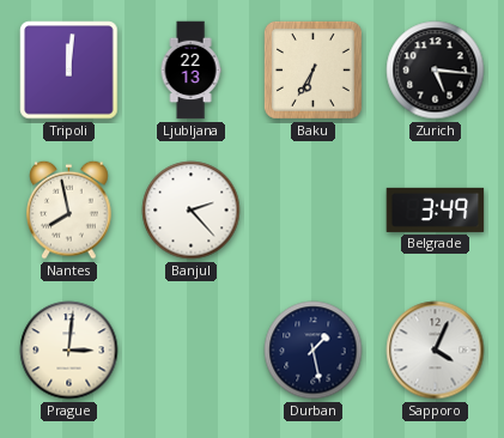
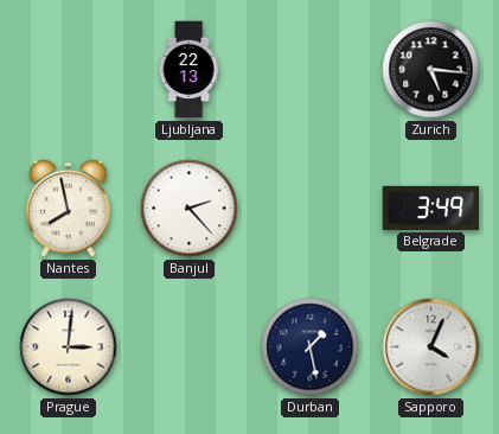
Tripoli: 12:01 -> none (69, 71)
Baku: 6:35 -> none (312, 69)
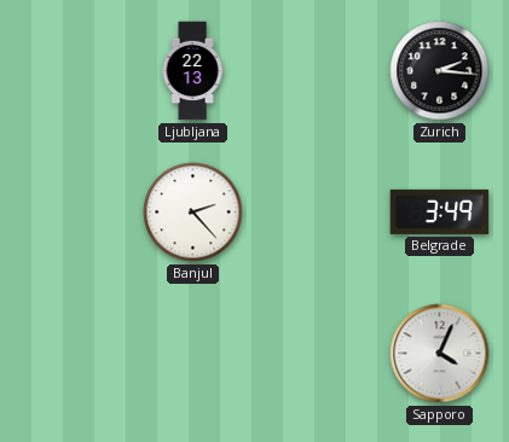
Zurich: 5:16 -> 2:16 (440, 71)
Nantes: 7:58 -> none (69, 208)
Prague: 3:01 -> none (69, 347)
Durban: 1:28 -> none (311, 347)
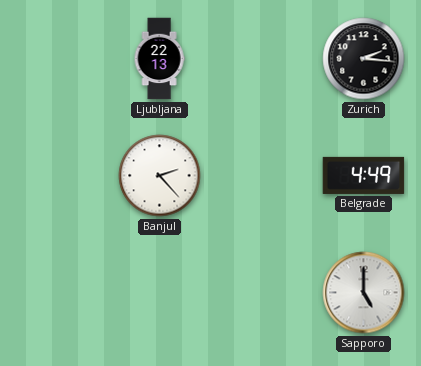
Belgrade: 3:49 -> 4:49 (364, 175)
Sapporo: 4:04 -> 5:00 (364, 293)
